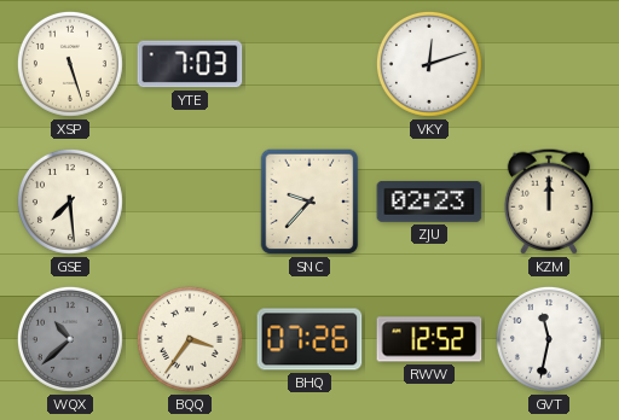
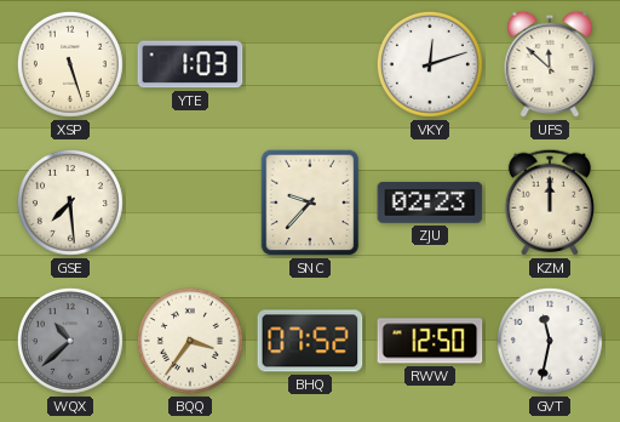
YTE: 7:03 -> 1:03 (190, 64)
UFS: none -> 11:52 (550, 64)
BHQ: 07:26 -> 07:52 (310, 341)
RWW: 12:52 -> 12:50 (430, 341)
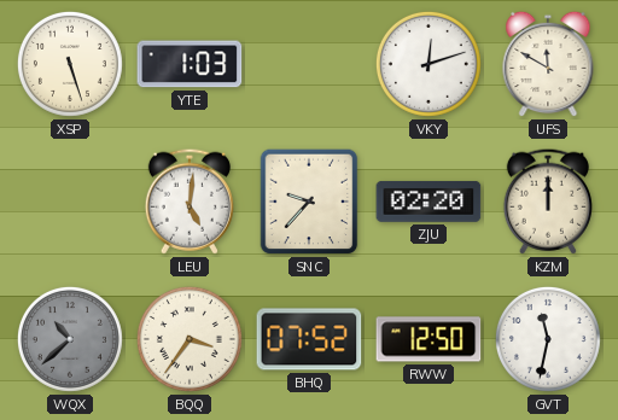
UFS: 11:52 -> 11:50 (548, 64)
GSE: 7:29 -> none (70, 203)
LEU: none -> 5:01 (190, 202)
ZJU: 02:23 -> 02:20 (428, 202)
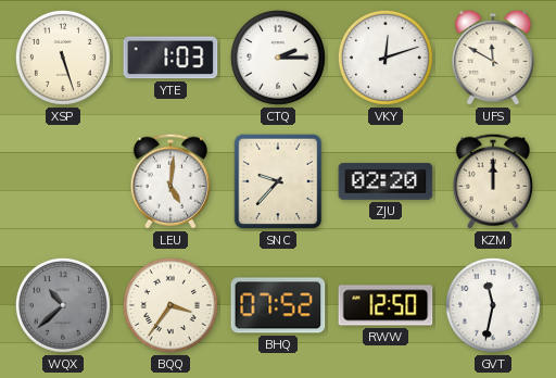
CTQ: none -> 2:15 (278, 58)
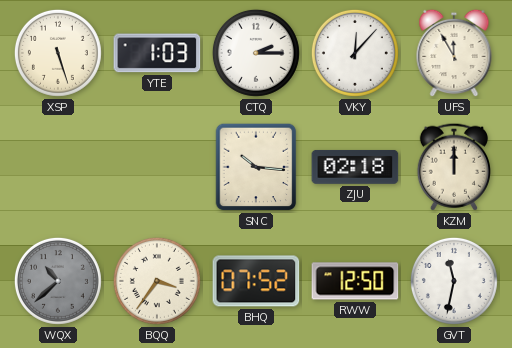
VKY: 12:12 -> 12:07 (355, 53)
UFS: 11:50 -> 11:55 (454, 53)
LEU: 5:01 -> none (170, 181)
SNC: 9:37 -> 10:16 (256, 167)
ZJU: 02:20 -> 02:18 (355, 167)
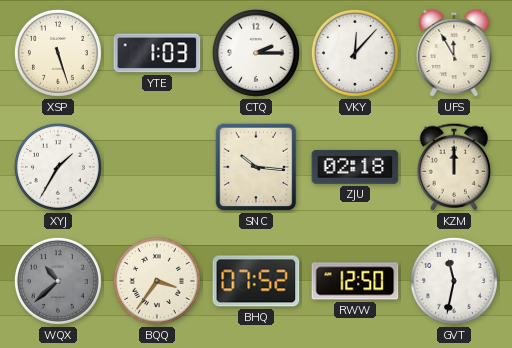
XYJ: none -> 1:35 (58, 167)
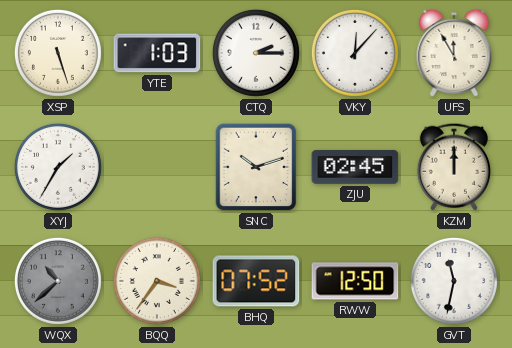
SNC: 10:16 -> 10:12 (256, 167)
ZJU: 02:18 -> 02:45 (355, 167)
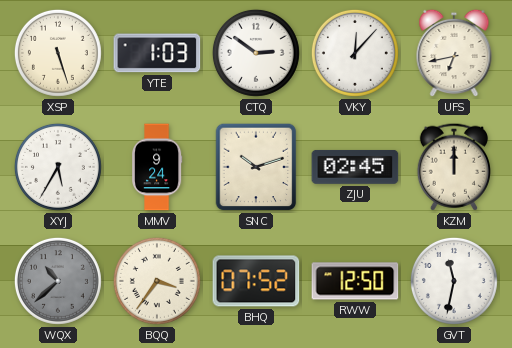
CTQ: 2:15 -> 2:51 (256, 53)
UFS: 11:55 -> 6:43 (454, 53)
XYJ: 1:35 -> 5:35 (58, 167)
MMV: none -> 9:24 (157, 167)
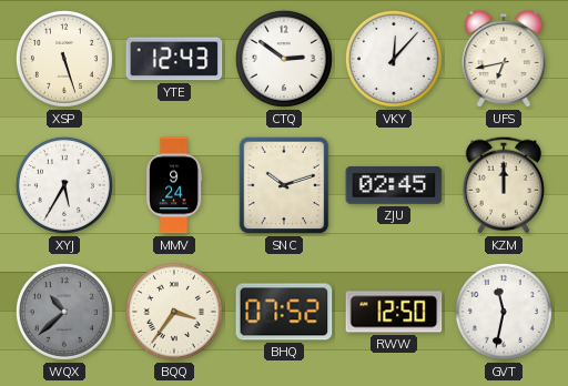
YTE: 1:03 -> 12:43 (174, 59)
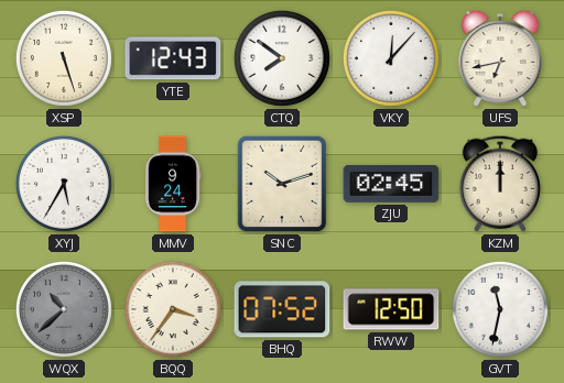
CTQ: 2:51 -> 7:51 (282, 58)
